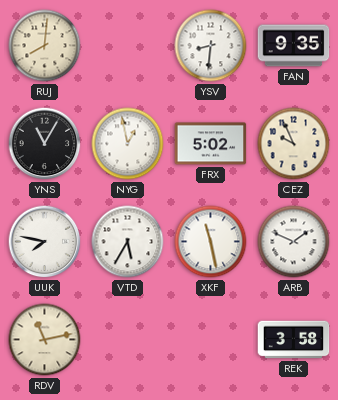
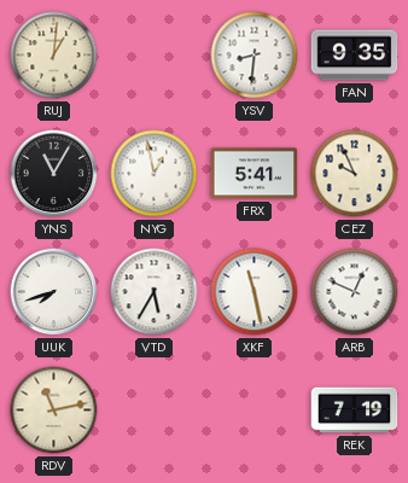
RUJ: 8:01 -> 1:01 (54, 56)
FRX: 5:02 -> 5:41 (255, 174)
UUK: 7:47 -> 7:42 (54, 292)
ARB: 1:49 -> 12:49 (355, 292)
REK: 3:58 -> 7:19 (355, 411)
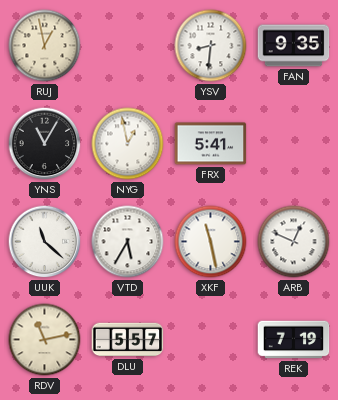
RUJ: 1:01 -> 12:58 (45, 46)
CEZ: 9:56 -> none (355, 174)
UUK: 7:42 -> 11:22 (45, 242)
DLU: none -> 5:57 (128, 340)
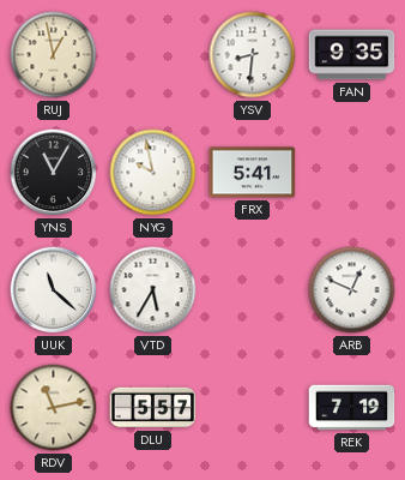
NYG: 12:58 -> 9:58 (153, 173)
XKF: 11:28 -> none (211, 242)
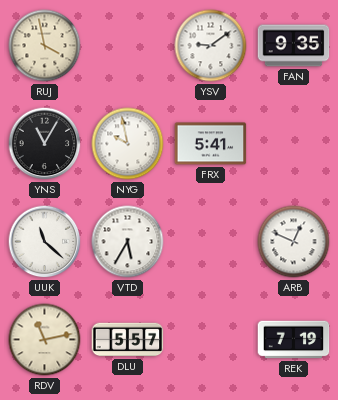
RUJ: 12:58 -> 3:58 (45, 46)
YSV: 8:31 -> 9:09 (211, 46)
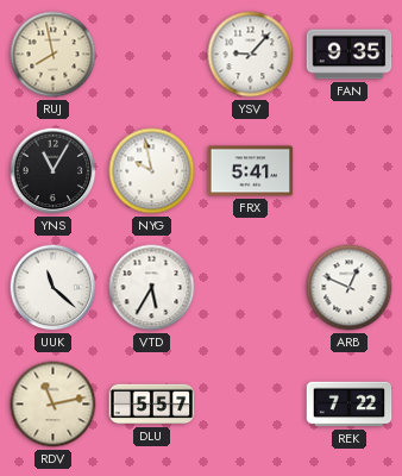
RUJ: 3:58 -> 7:58 (54, 55)
YSV: 9:09 -> 9:07 (251, 55)
REK: 7:19 -> 7:22 (350, 405)
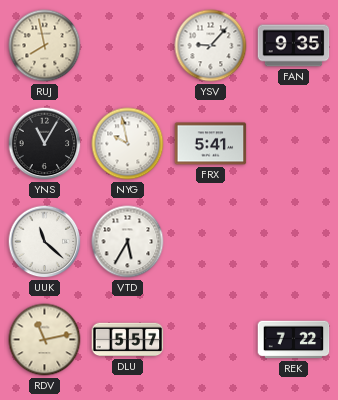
ARB: 12:49 -> none (350, 288)
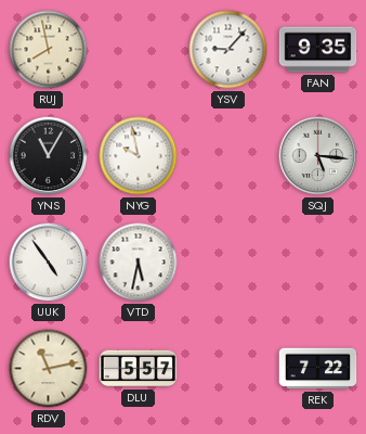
FRX: 5:41 -> none (211, 144)
SQJ: none -> 5:16 (318, 156)
UUK: 11:22 -> 4:54 (49, 263)
VTD: 5:35 -> 5:32 (139, 263)
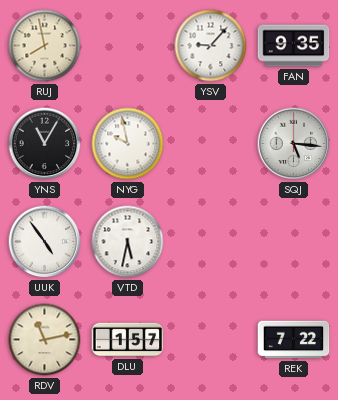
DLU: 5:57 -> 1:57 (128, 340)
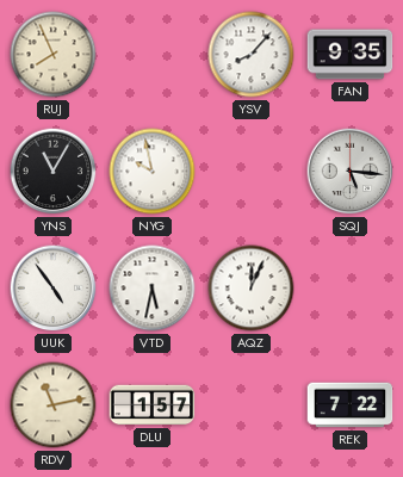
RUJ: 7:58 -> 7:56 (54, 55)
YSV: 9:07 -> 8:07 (252, 55)
AQZ: none -> 12:04 (252, 289)
